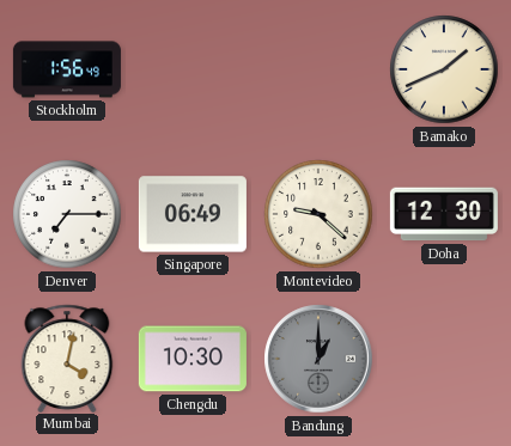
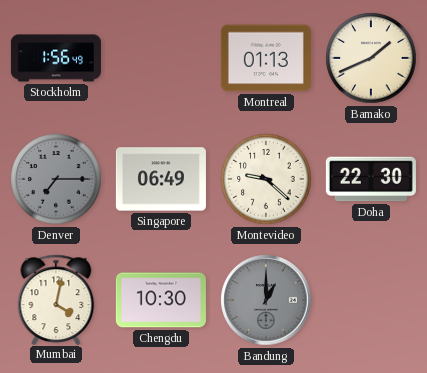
Montreal: none -> 01:13 (266, 58)
Denver dial: white -> grey (56, 179)
Doha: 12:30 -> 22:30 (371, 179)
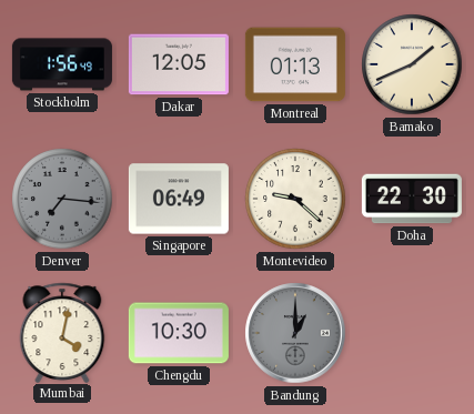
Dakar: none -> 12:05 (179, 64)
Denver: 7:15 -> 7:16 (62, 199)
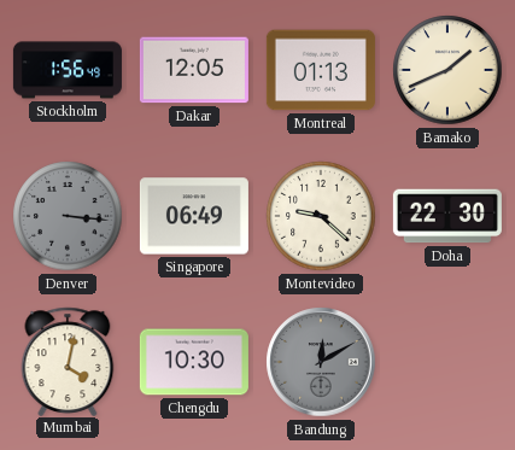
Denver: 7:16 -> 3:16 (68, 216)
Bandung: 1:00 -> 12:10 (321, 362)
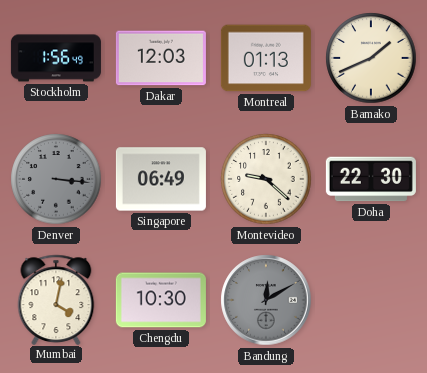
Dakar: 12:05 -> 12:03 (161, 58)
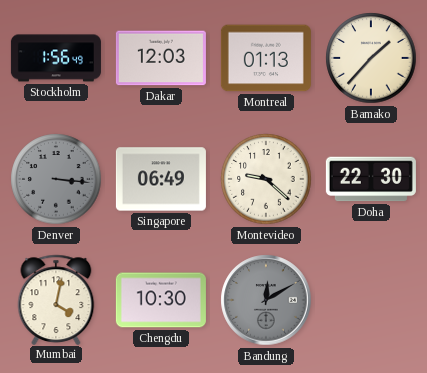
Bamako: 1:41 -> 1:37 (371, 58)
